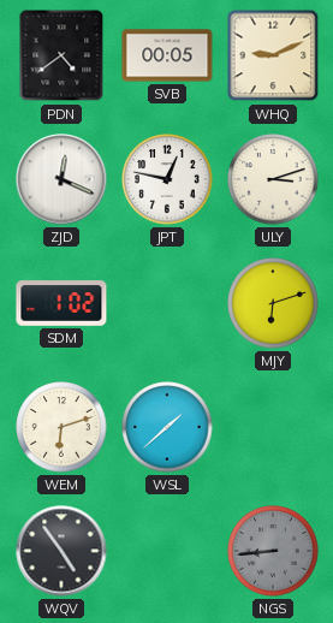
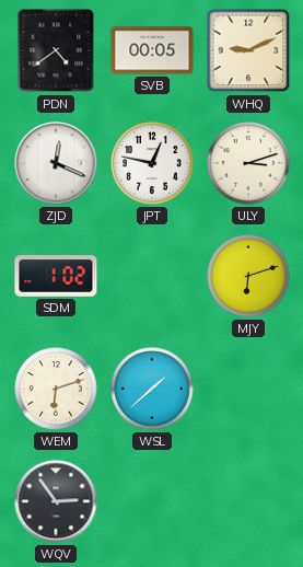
WQV: 4:54 -> 2:54 (56, 501)
NGS: 8:44 -> none (273, 551)
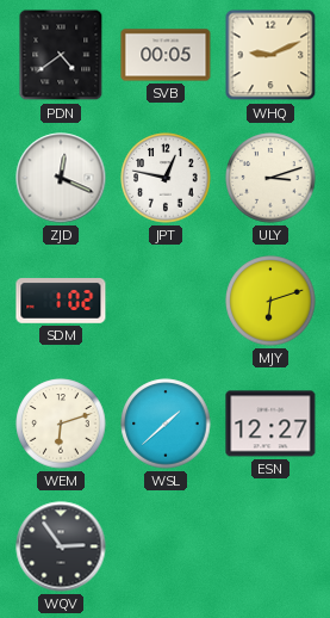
ESN: none -> 12:27 (270, 424)
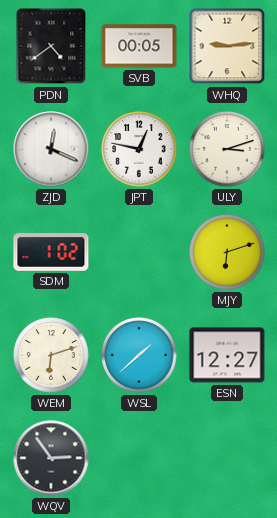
WHQ: 9:11 -> 9:14 (227, 46)
